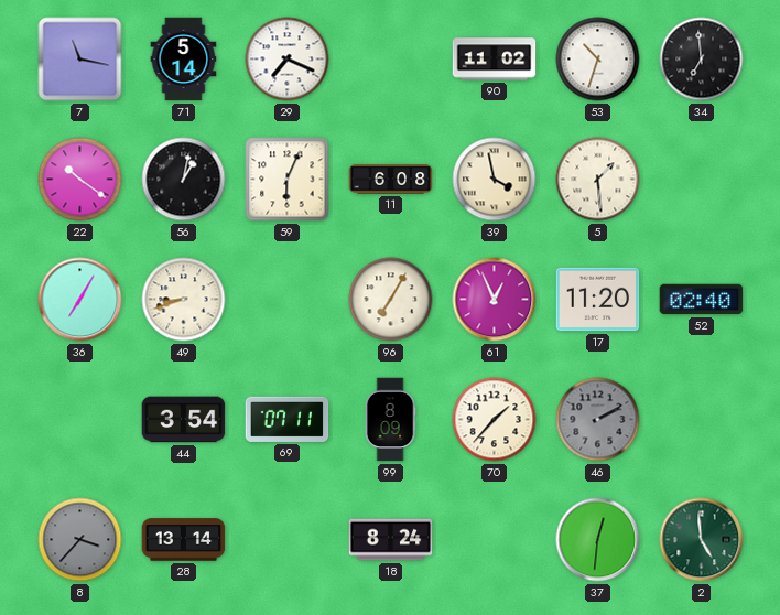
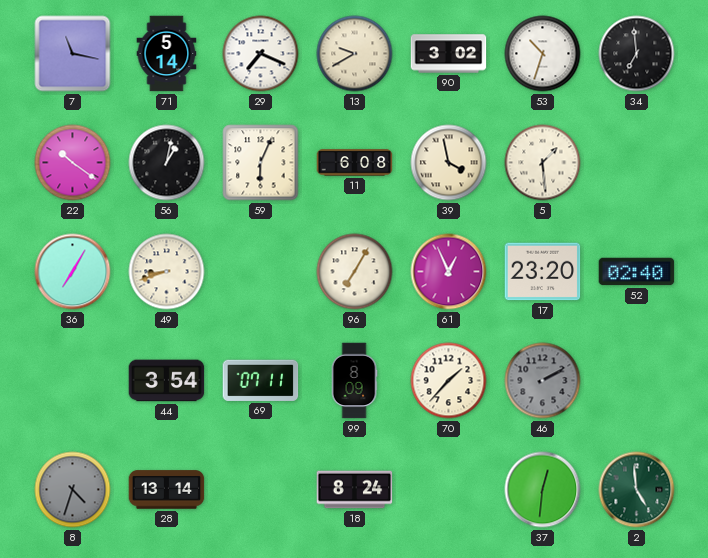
13: none -> 9:40 (355, 54)
90: 11:02 -> 3:02 (449, 54)
17: 11:20 -> 23:20 (543, 272)
8: 3:37 -> 4:33 (73, 490)
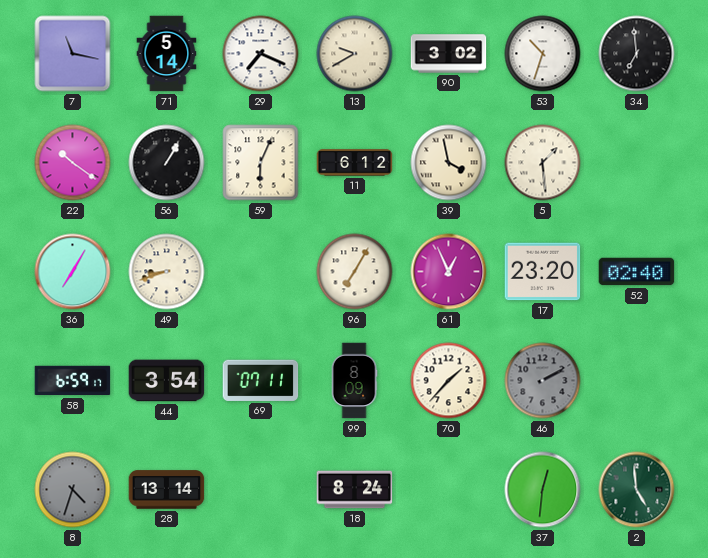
56: 1:02 -> 1:05 (167, 163)
11: 6:08 -> 6:12 (355, 163)
58: none -> 6:59 (73, 381)
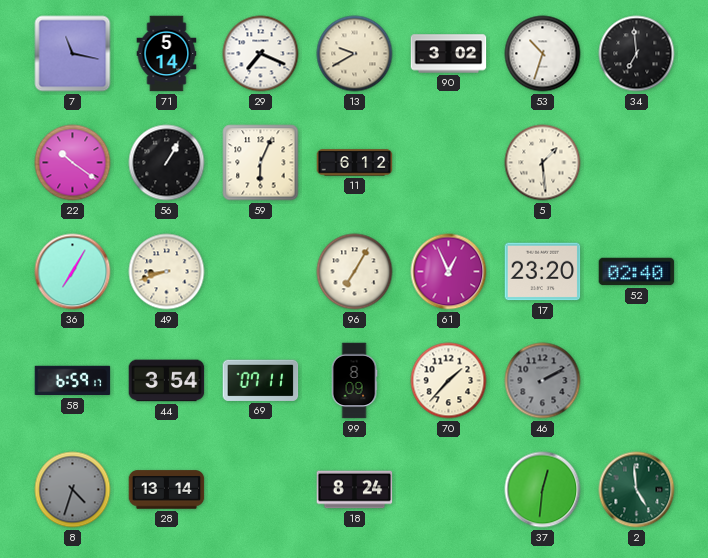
39: 3:58 -> none (449, 163)
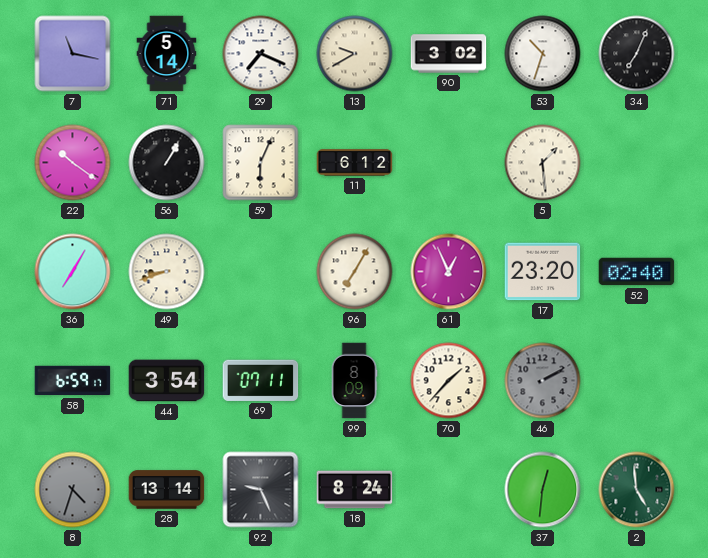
34: 6:59 -> 7:04 (637, 54)
92: none -> 9:26 (261, 490)
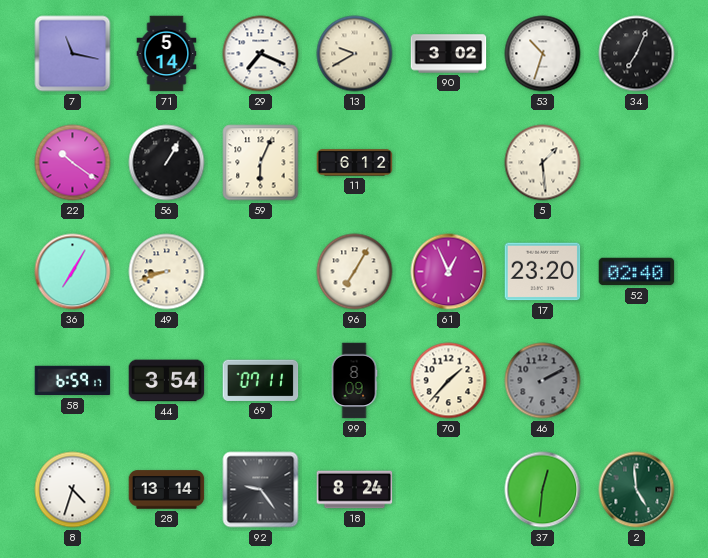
8 dial: grey -> white (73, 490)
92: 9:26 -> 9:24 (261, 490)
